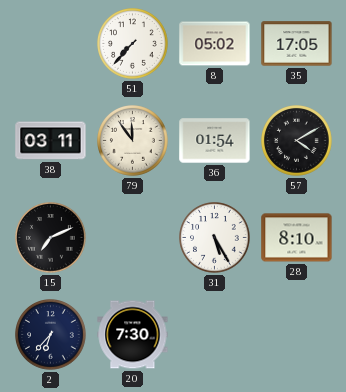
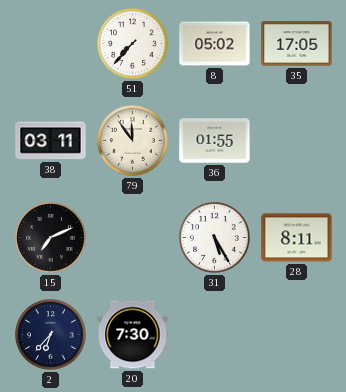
36: 01:54 -> 01:55 (215, 141)
57: 4:10 -> none (297, 141)
28: 8:10 -> 8:11 (297, 238)
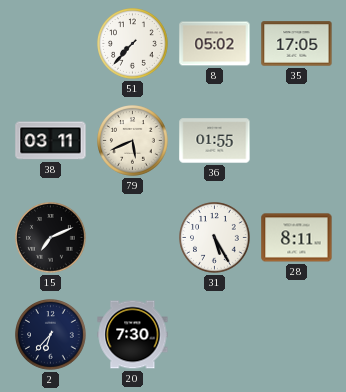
79: 11:54 -> 5:41 (133, 141)
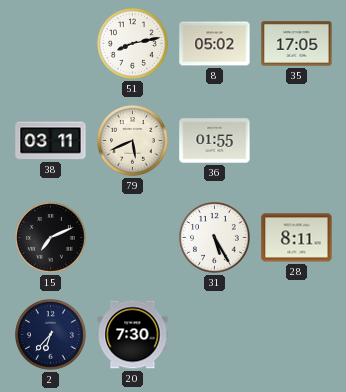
51: 7:37 -> 8:13 (133, 44)
